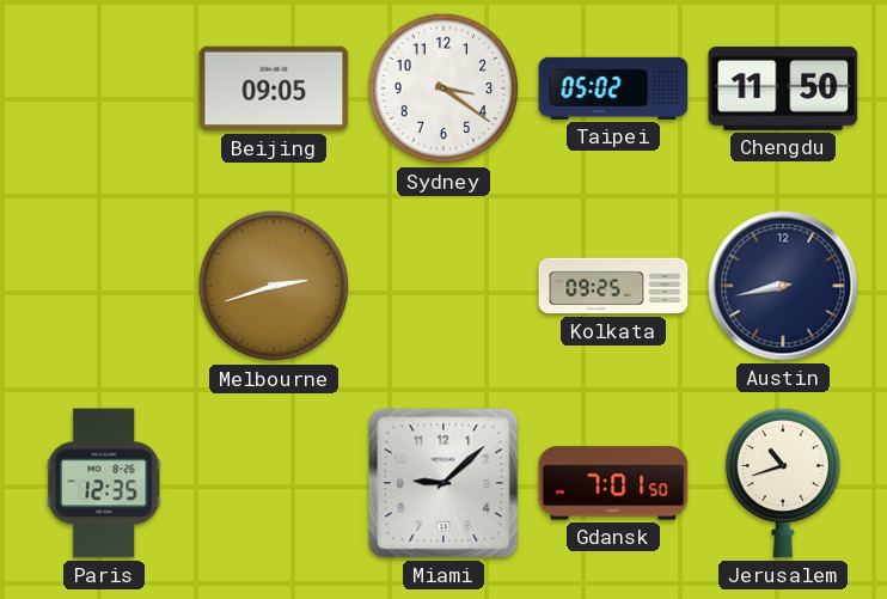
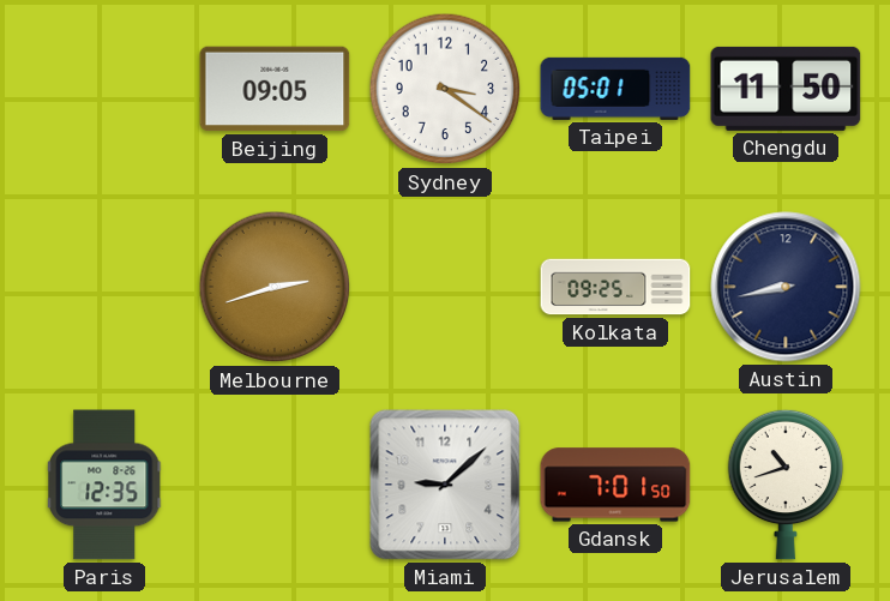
Taipei: 05:02 -> 05:01 (615, 89)
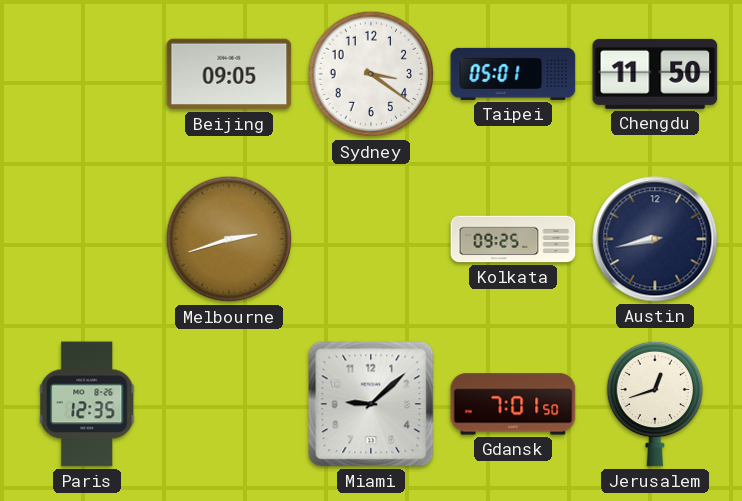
Jerusalem: 10:42 -> 12:42 (654, 404)
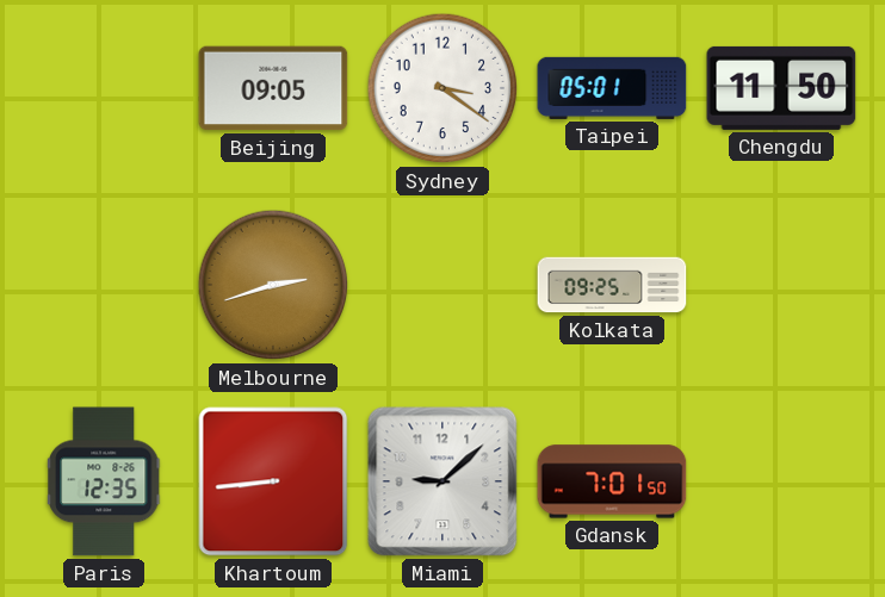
Austin: 8:43 -> none (655, 239)
Khartoum: none -> 8:44 (273, 481)
Jerusalem: 12:42 -> none (654, 404)
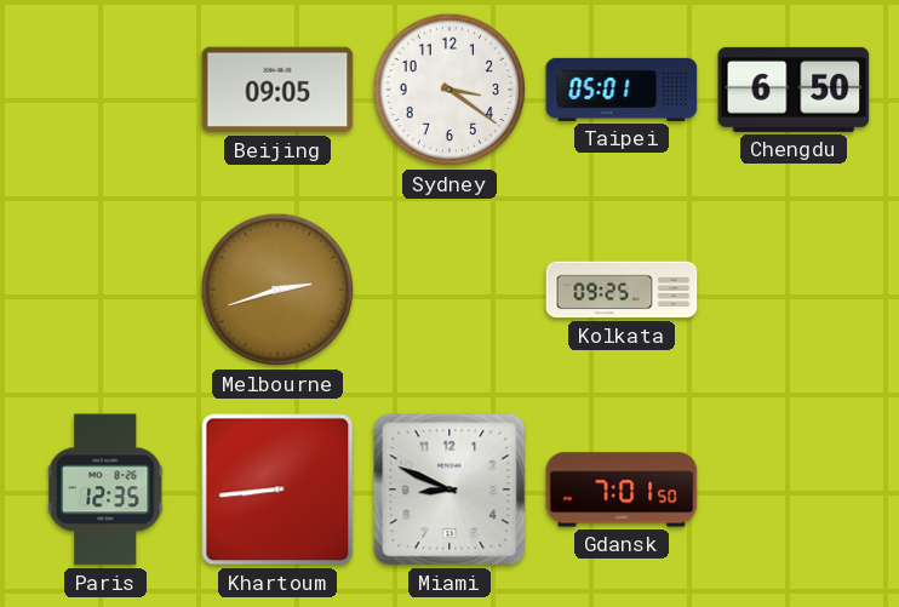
Chengdu: 11:50 -> 6:50 (794, 90)
Miami: 9:08 -> 8:49 (449, 489)
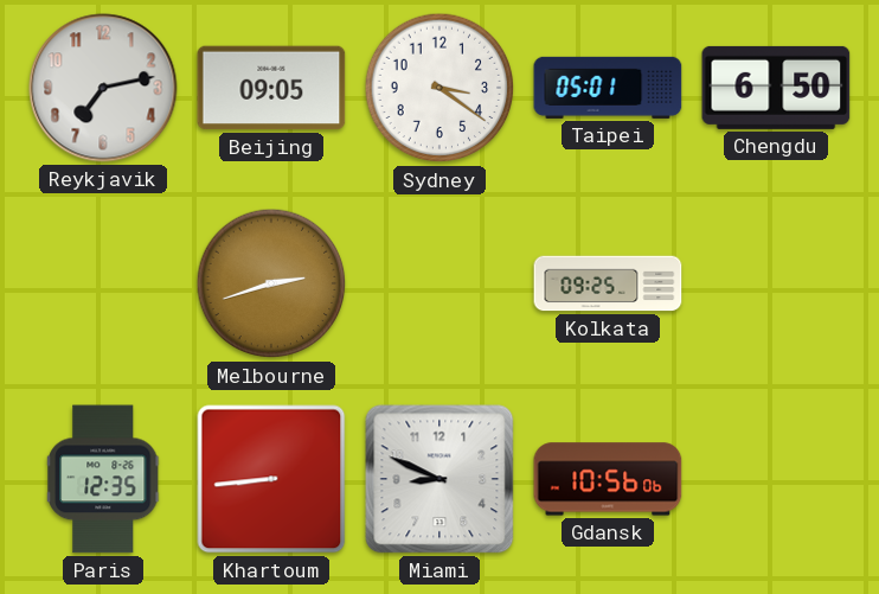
Reykjavik: none -> 7:13 (103, 88)
Gdansk: 7:01 -> 10:56 (608, 479)
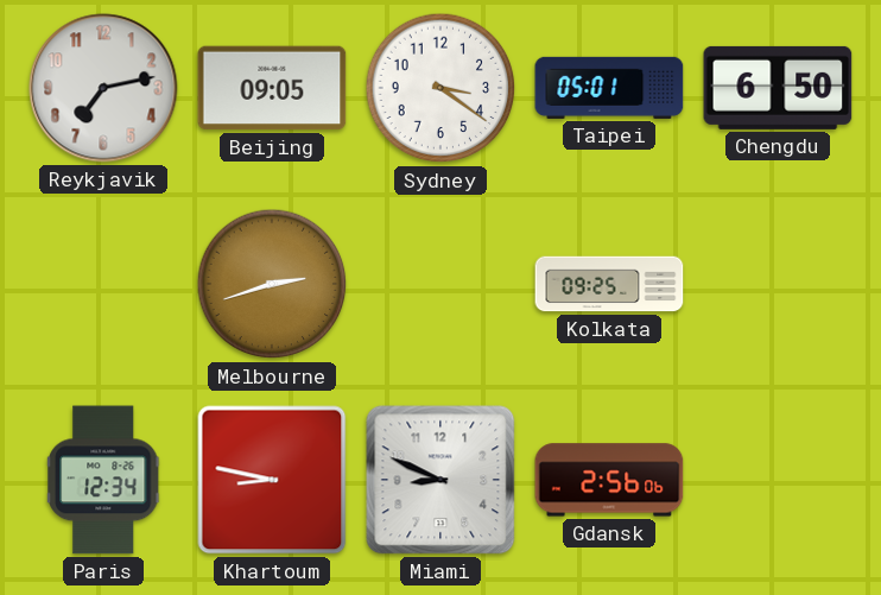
Paris: 12:35 -> 12:34 (104, 480)
Khartoum: 8:44 -> 8:47 (272, 480)
Gdansk: 10:56 -> 2:56 (609, 480)
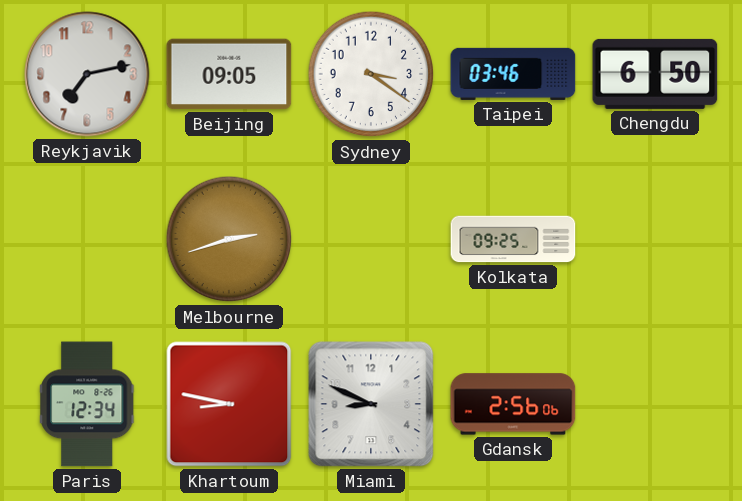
Taipei: 05:01 -> 03:46 (513, 74)
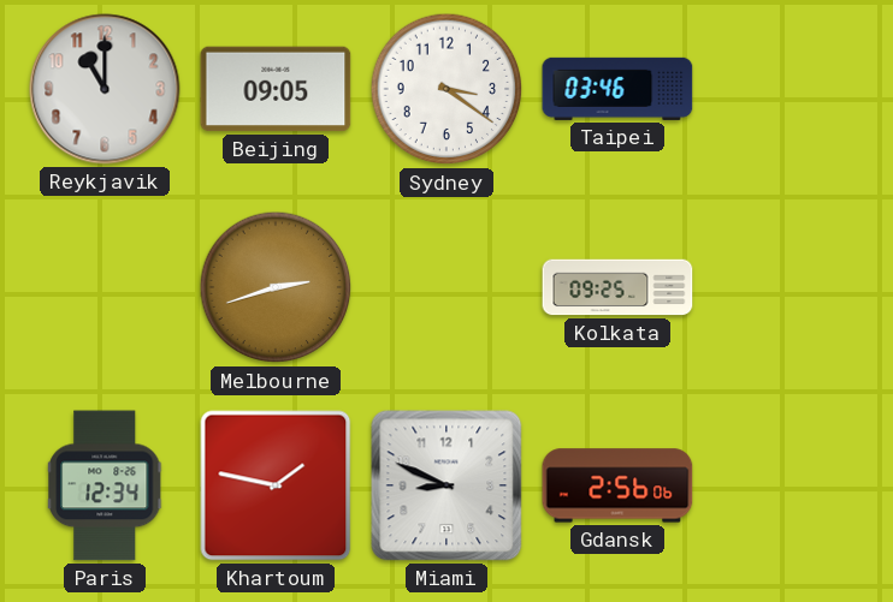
Reykjavik: 7:13 -> 11:00 (105, 89)
Chengdu: 6:50 -> none (655, 74)
Khartoum: 8:47 -> 1:47 (276, 485)
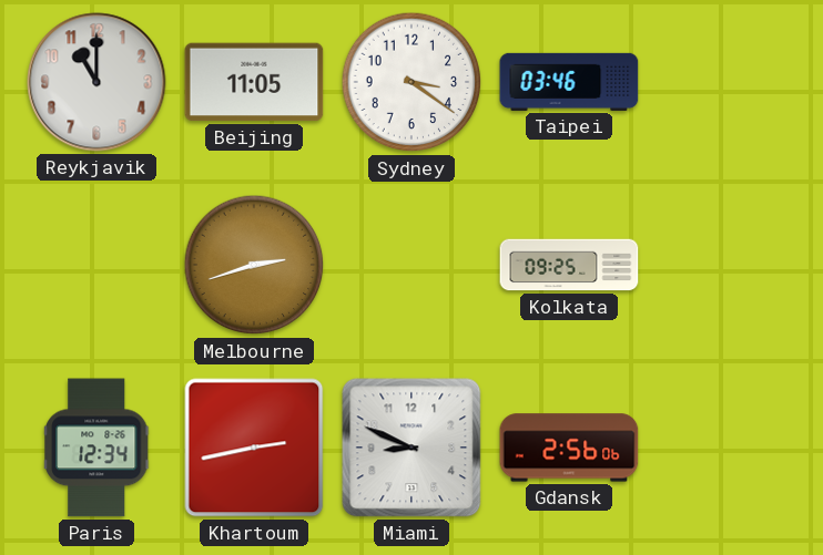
Beijing: 09:05 -> 11:05 (254, 82)
Khartoum: 1:47 -> 2:43 (254, 448)
